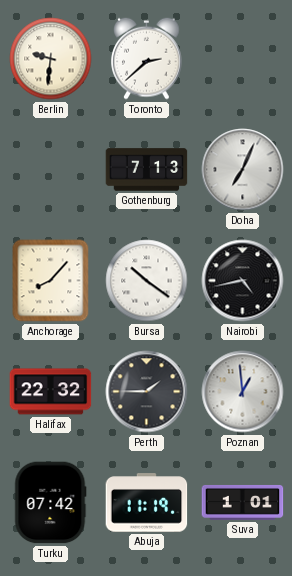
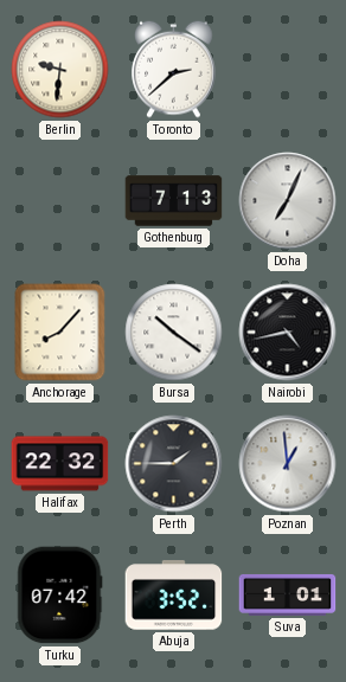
Abuja: 11:19 -> 3:52 (174, 596)
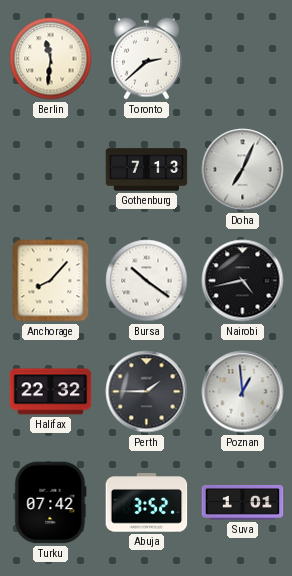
Berlin: 9:31 -> 11:31 (51, 59)
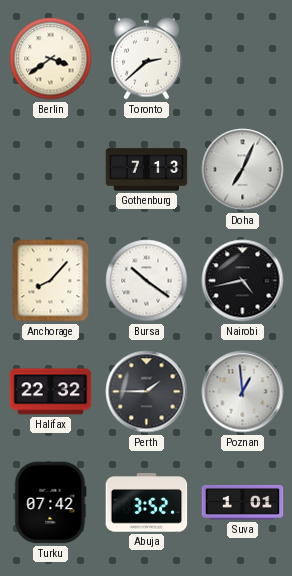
Berlin: 11:31 -> 3:39 (51, 59)
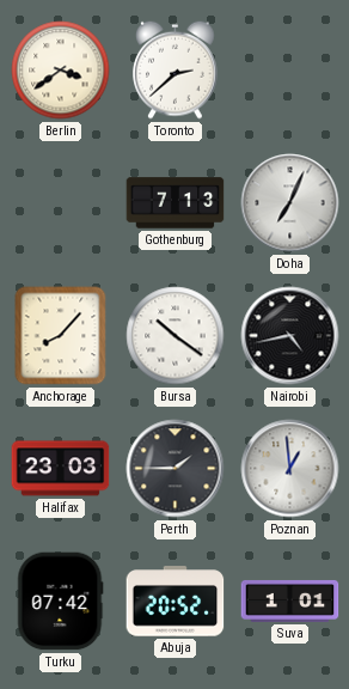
Halifax: 22:32 -> 23:03 (61, 469)
Abuja: 3:52 -> 20:52 (176, 602)
